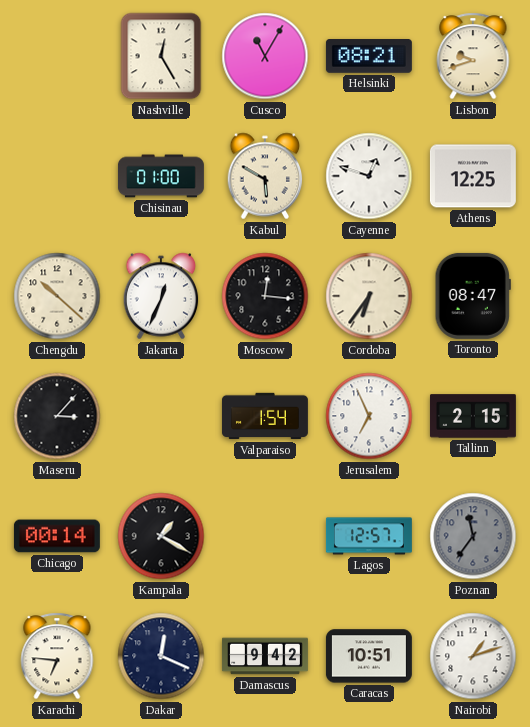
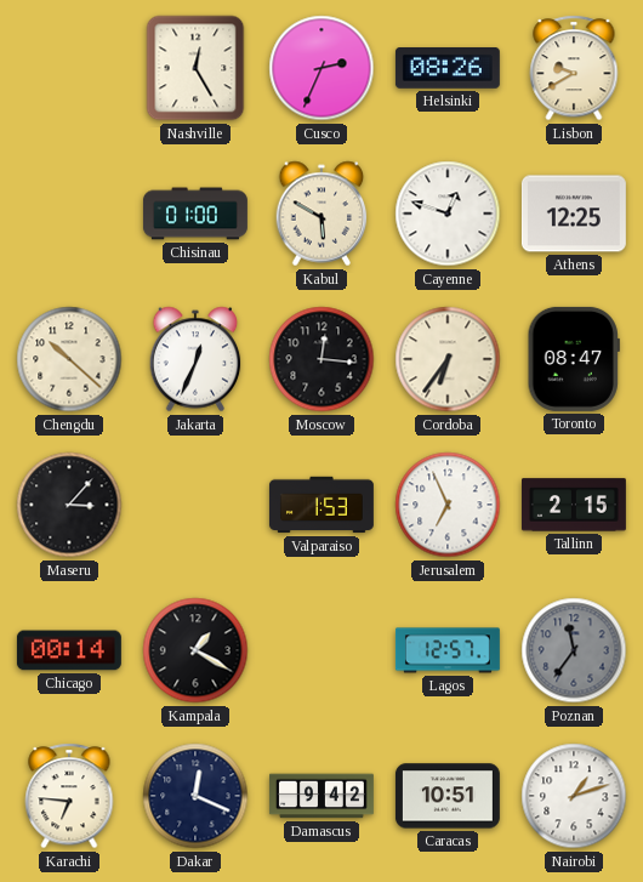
Cusco: 11:05 -> 2:34 (321, 68)
Helsinki: 08:21 -> 08:26 (448, 69)
Lisbon: 9:42 -> 9:40 (574, 68)
Valparaiso: 1:54 -> 1:53 (321, 505)
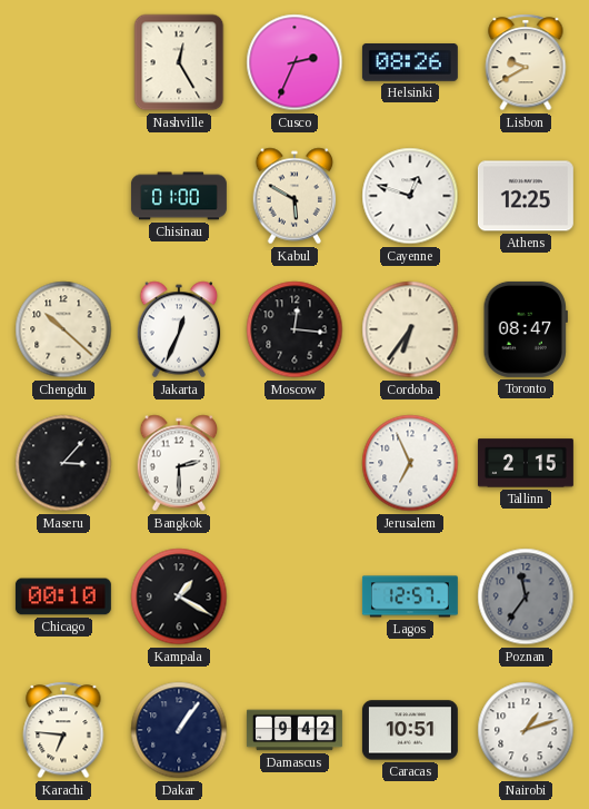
Bangkok: none -> 2:30 (179, 463)
Valparaiso: 1:53 -> none (321, 505)
Chicago: 00:14 -> 00:10 (63, 596)
Dakar: 12:19 -> 1:06 (179, 730)
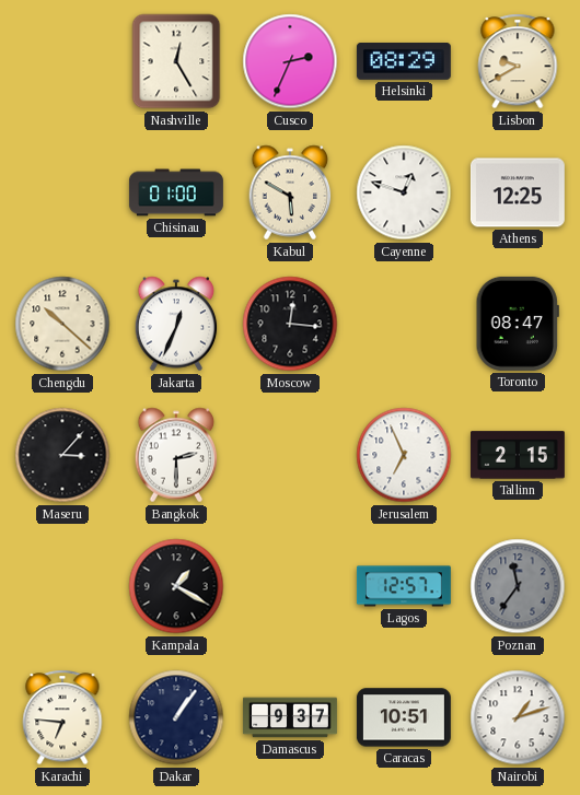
Helsinki: 08:26 -> 08:29 (404, 62)
Cordoba: 6:36 -> none (410, 329)
Chicago: 00:10 -> none (63, 596)
Damascus: 9:42 -> 9:37 (290, 717)
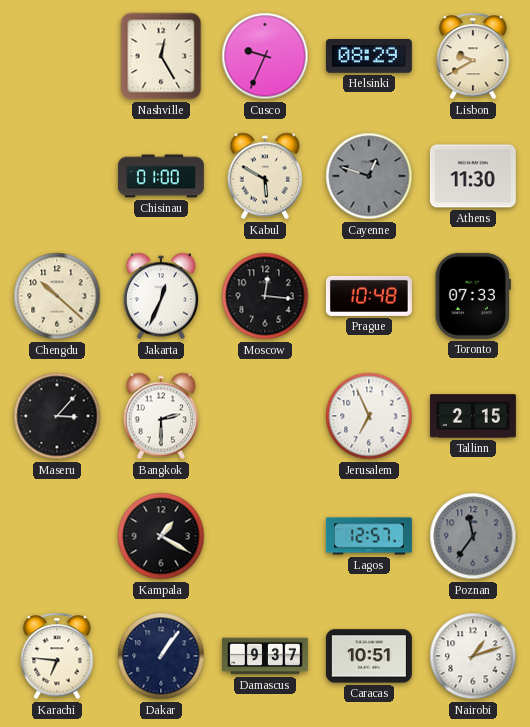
Cusco: 2:34 -> 9:34 (265, 56)
Cayenne dial: white -> grey (369, 176)
Athens: 12:25 -> 11:30 (473, 176)
Prague: none -> 10:48 (369, 296)
Toronto: 08:47 -> 07:33 (473, 296)
